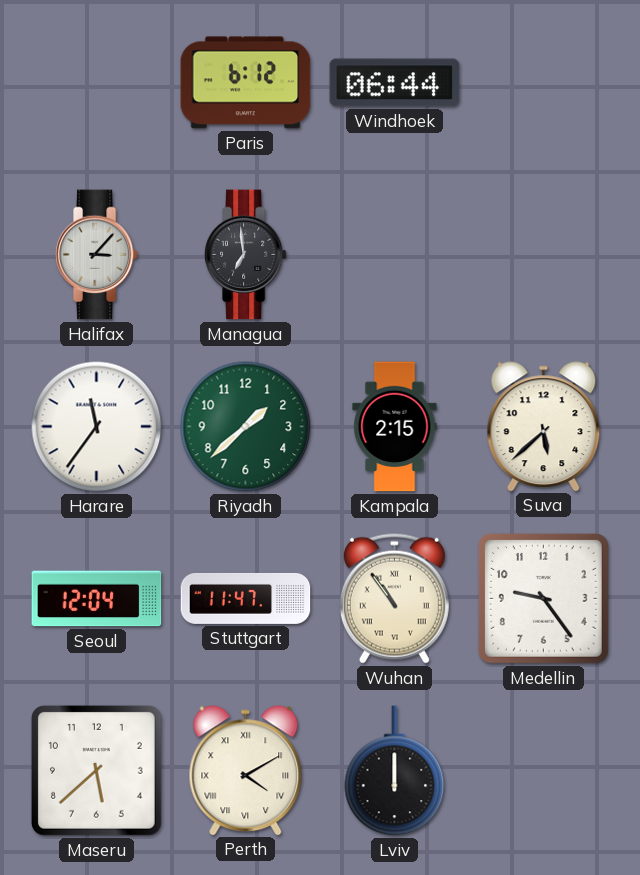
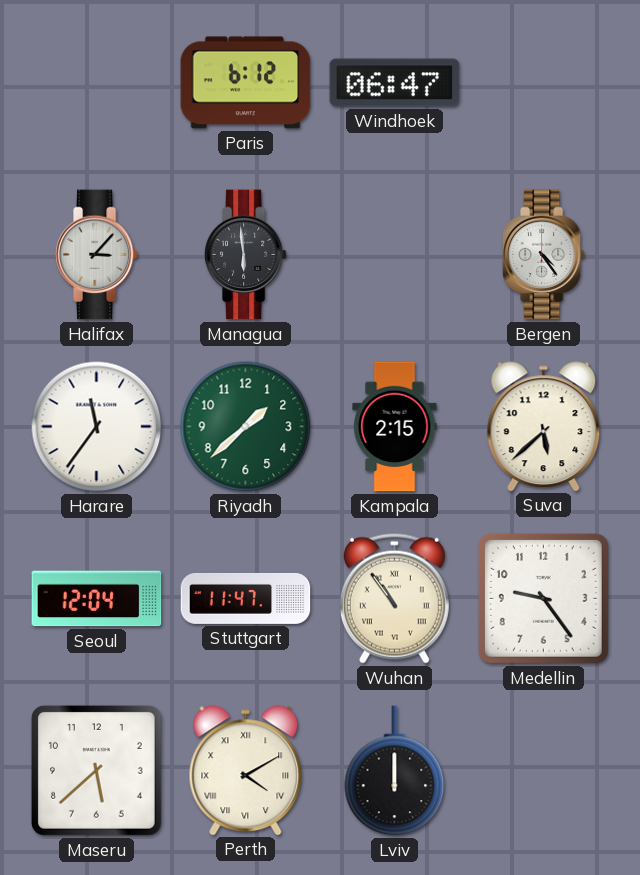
Windhoek: 06:44 -> 06:47 (395, 83)
Managua: 6:59 -> 5:59 (245, 255)
Bergen: none -> 4:24 (543, 255)
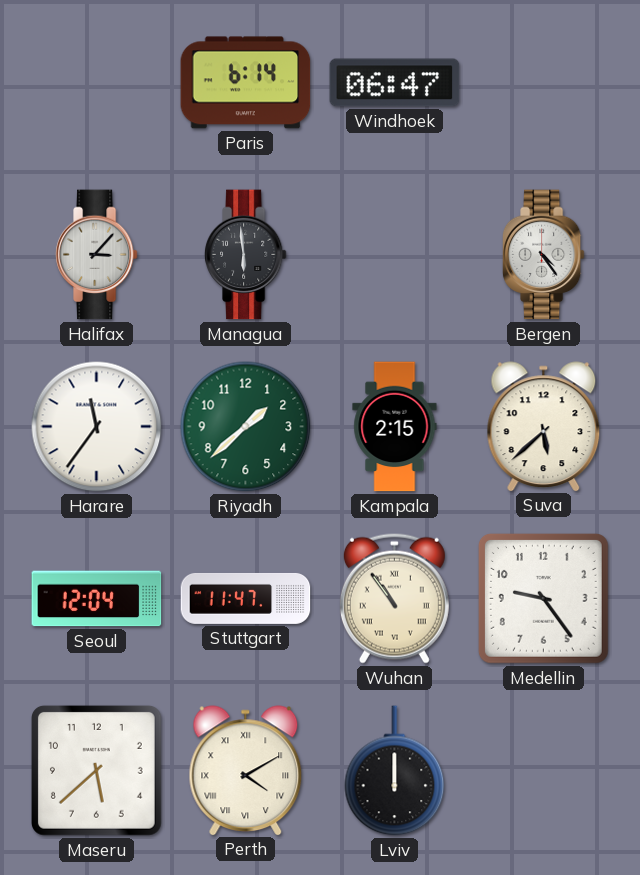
Paris: 6:12 -> 6:14 (246, 83)
